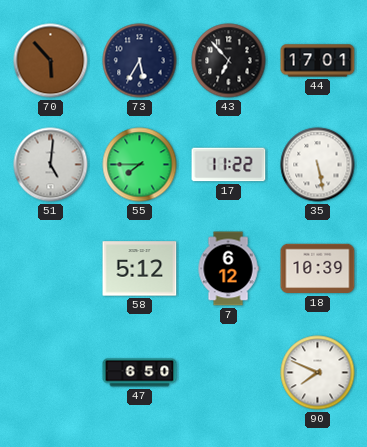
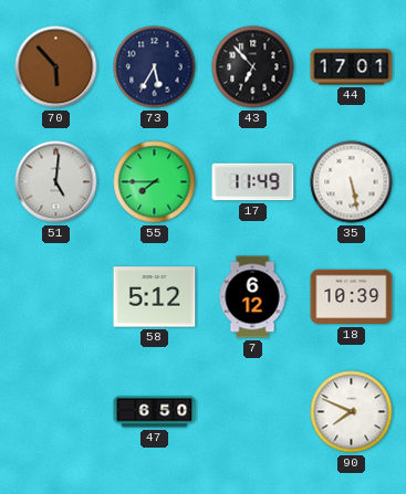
17: 11:22 -> 11:49 (253, 182)
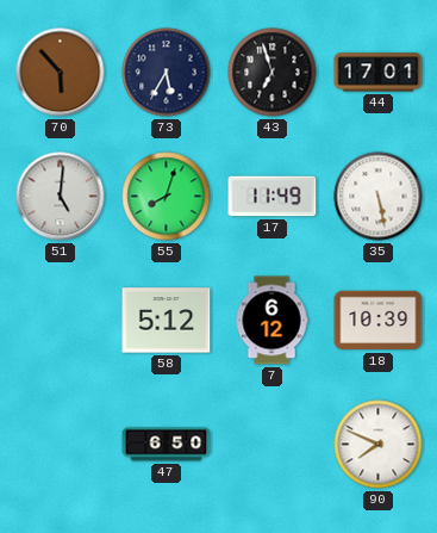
43: 6:53 -> 6:57 (273, 73)
55: 7:45 -> 8:03 (167, 197)
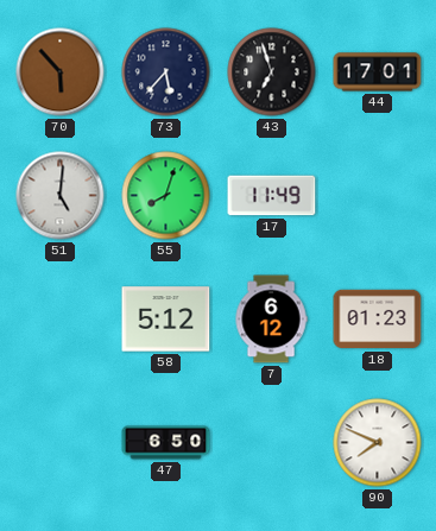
73: 5:35 -> 5:37 (166, 72)
35: 5:28 -> none (379, 197)
18: 10:39 -> 01:23 (378, 320)
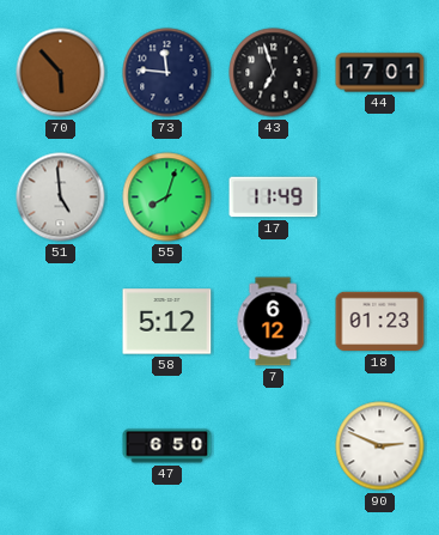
73: 5:37 -> 11:46 (167, 73)
51: 5:01 -> 4:59 (61, 197)
90: 7:49 -> 2:49 (380, 446)
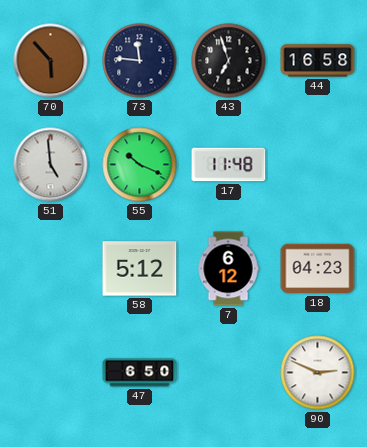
44: 17:01 -> 16:58 (318, 61)
55: 8:03 -> 10:19 (140, 165)
17: 11:49 -> 11:48 (229, 165)
18: 01:23 -> 04:23 (318, 269)
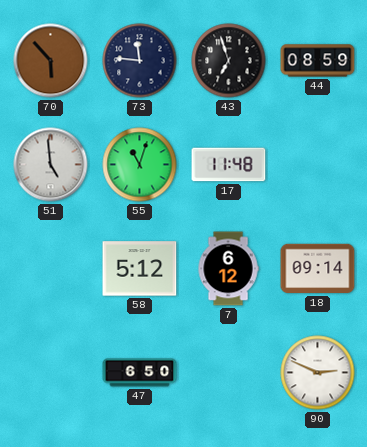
44: 16:58 -> 08:59 (318, 61)
55: 10:19 -> 11:03 (140, 165)
18: 04:23 -> 09:14 (318, 269)
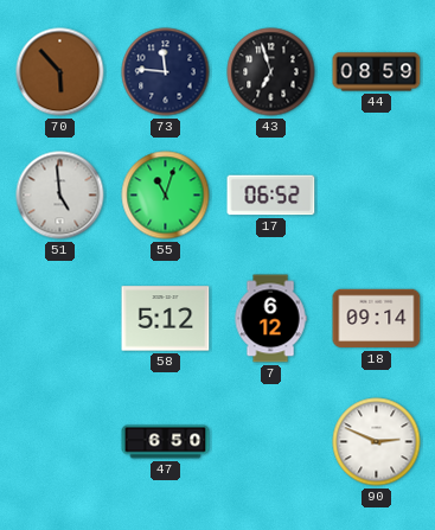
17: 11:48 -> 06:52 (271, 196)
